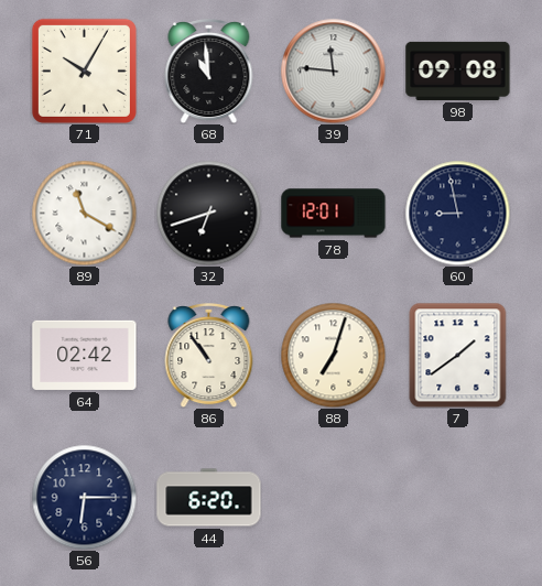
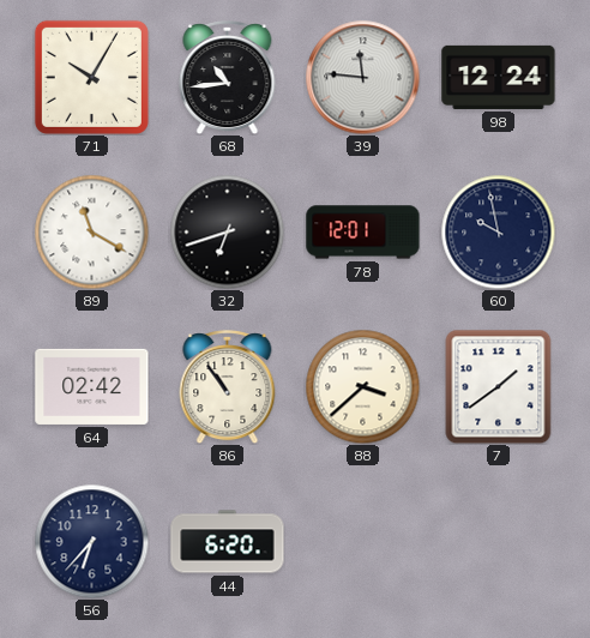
68: 10:59 -> 10:44 (228, 78)
98: 09:08 -> 12:24 (499, 77)
60: 8:58 -> 9:58 (498, 231)
88: 7:03 -> 3:38 (362, 386)
56: 6:15 -> 6:37 (91, 541)
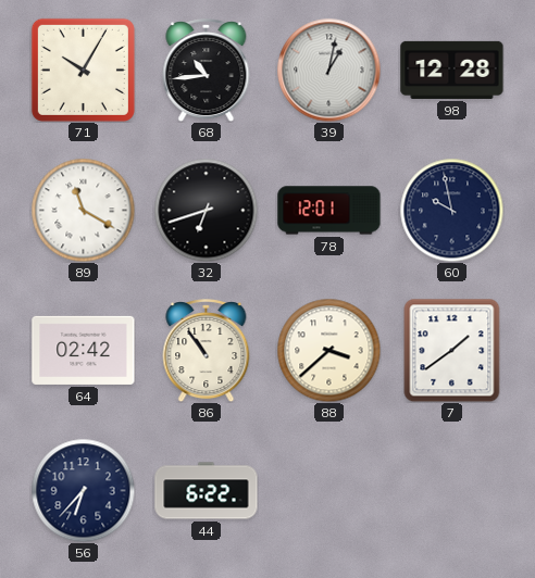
39: 11:46 -> 1:02 (328, 70)
98: 12:24 -> 12:28 (452, 70)
44: 6:20 -> 6:22 (207, 491)
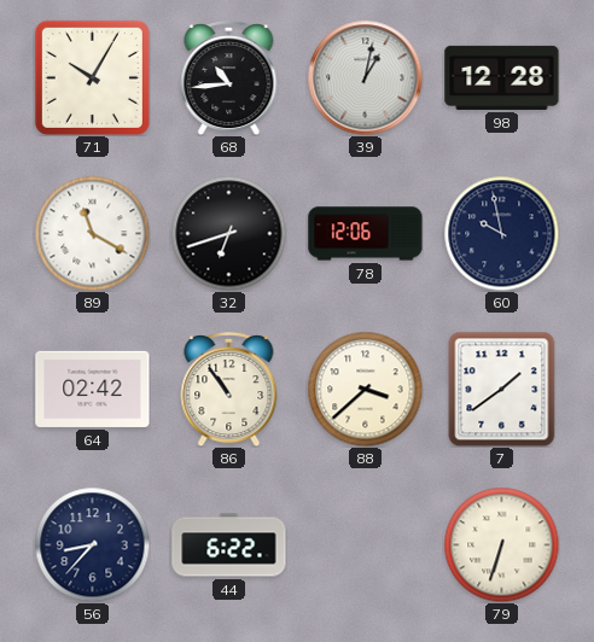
78: 12:01 -> 12:06 (366, 234)
56: 6:37 -> 8:37 (92, 544)
79: none -> 6:33 (501, 544)
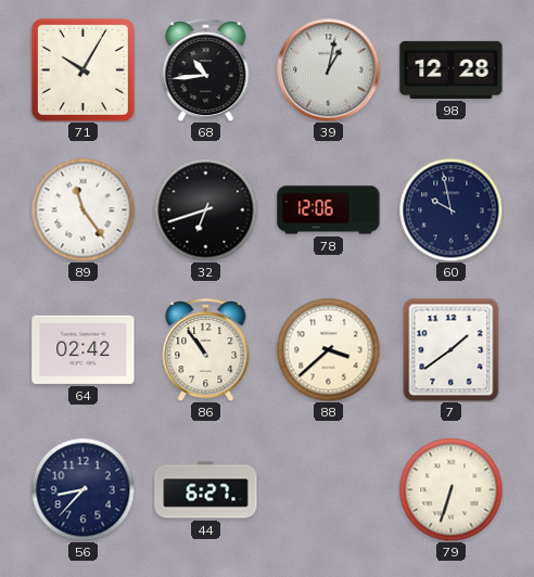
89: 11:20 -> 11:24 (82, 209)
44: 6:22 -> 6:27 (206, 490)
